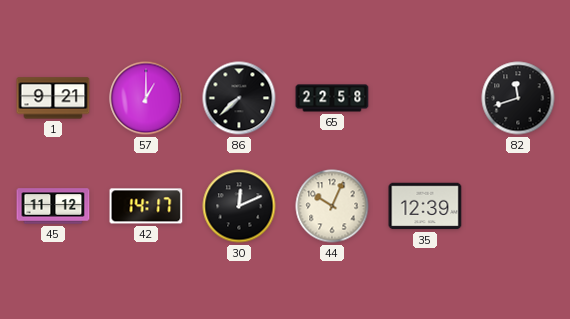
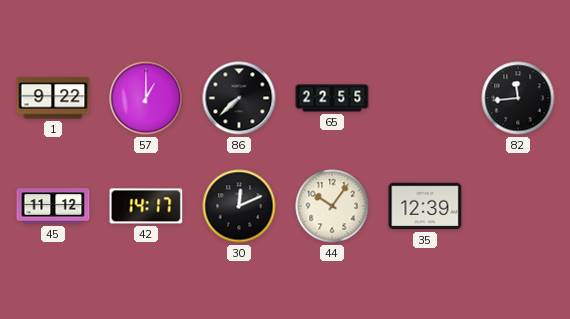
1: 9:21 -> 9:22 (53, 98)
65: 22:58 -> 22:55 (332, 98)
82: 11:42 -> 11:44 (518, 98)
44: 10:04 -> 10:06 (332, 206)
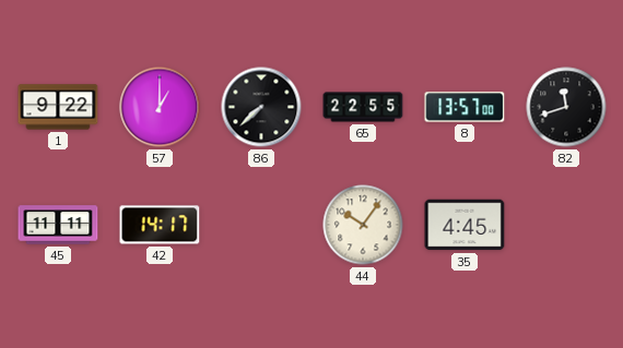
8: none -> 13:57 (465, 107)
82: 11:44 -> 11:42 (566, 107)
45: 11:12 -> 11:11 (58, 225)
30: 12:11 -> none (239, 206)
35: 12:39 -> 4:45 (465, 225)
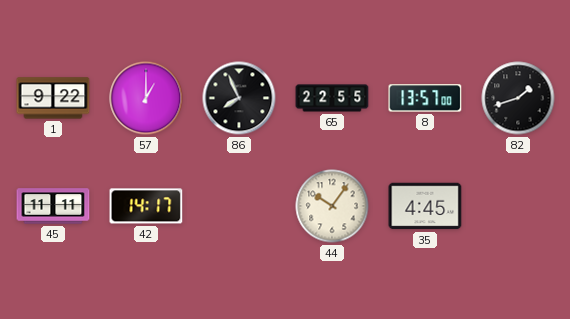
86: 7:38 -> 7:56 (239, 98)
82: 11:42 -> 1:42 (518, 98)
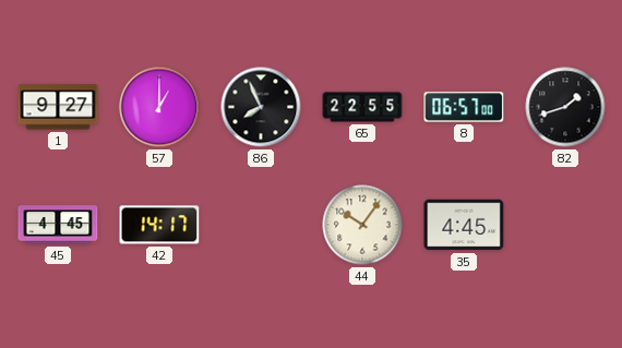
1: 9:22 -> 9:27 (58, 107)
8: 13:57 -> 06:57 (464, 107)
45: 11:11 -> 4:45 (58, 225)
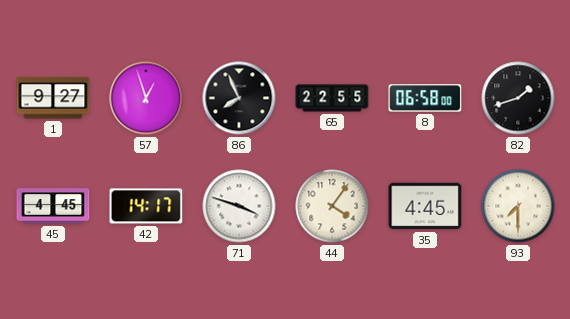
57: 1:00 -> 12:57 (146, 98)
8: 06:57 -> 06:58 (425, 98)
71: none -> 3:48 (239, 206)
44: 10:06 -> 4:06 (332, 206)
93: none -> 7:30 (518, 206)
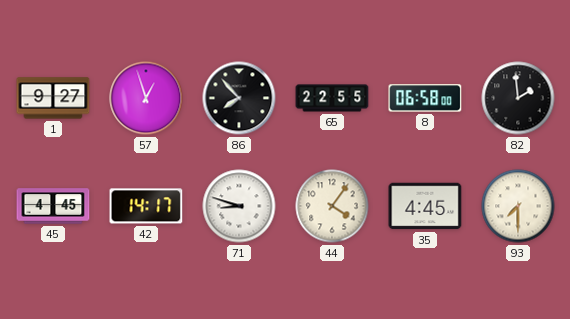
86: 7:56 -> 7:53 (239, 98)
82: 1:42 -> 1:59 (518, 98)
71: 3:48 -> 8:48 (239, 206)
